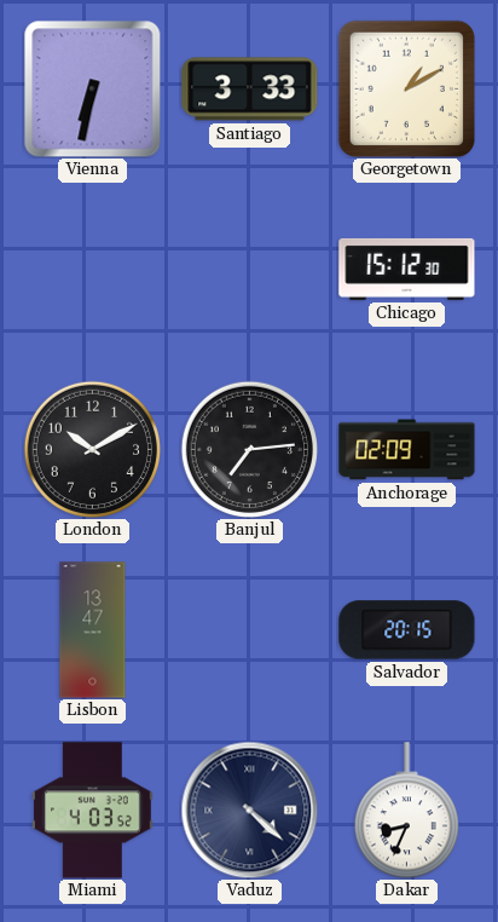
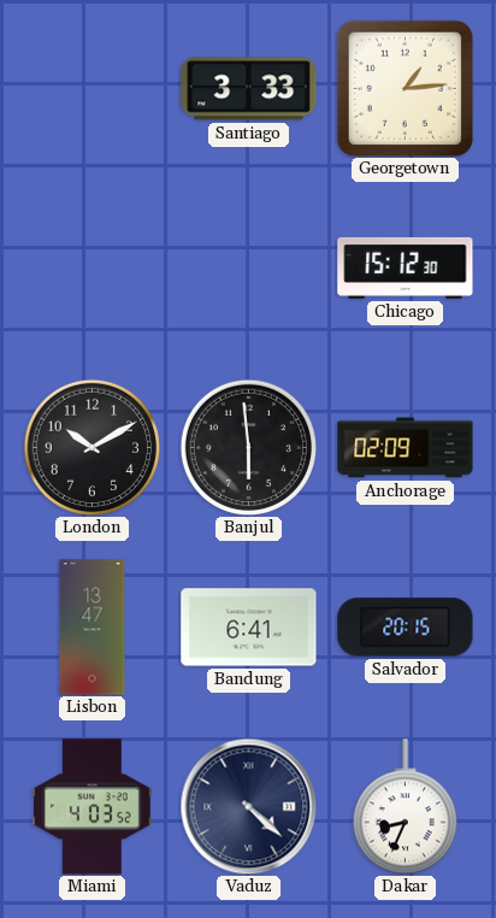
Vienna: 6:32 -> none (92, 88)
Georgetown: 1:10 -> 1:14 (405, 88)
Banjul: 7:14 -> 5:59 (248, 447)
Bandung: none -> 6:41 (249, 628)
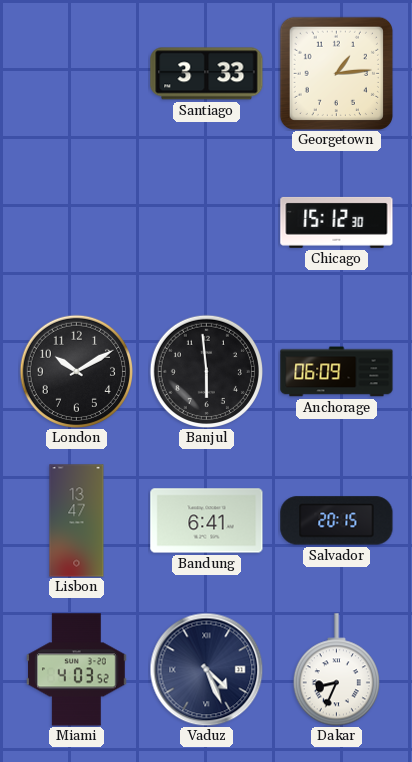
Anchorage: 02:09 -> 06:09 (337, 372)
Vaduz: 4:22 -> 4:26 (206, 669)
